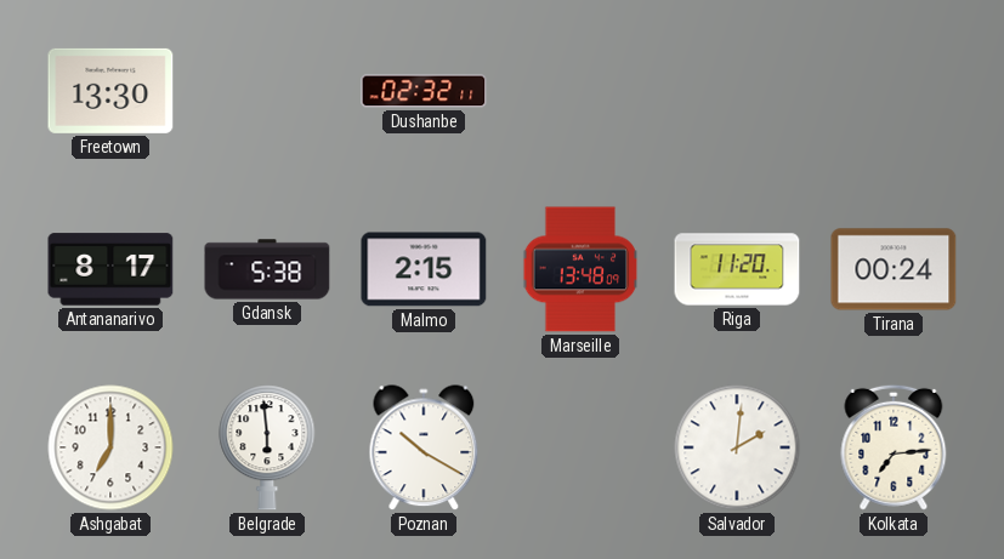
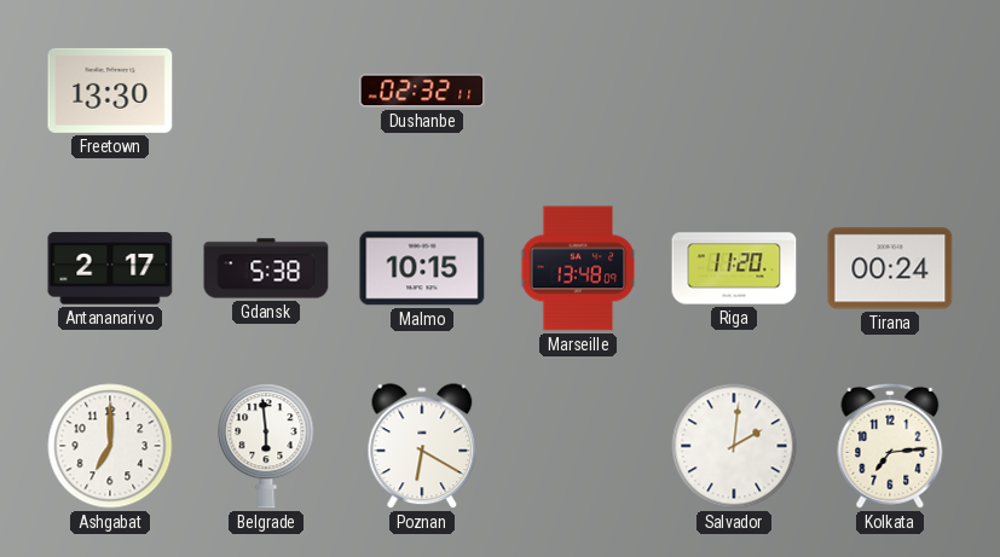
Antananarivo: 8:17 -> 2:17 (110, 268)
Malmo: 2:15 -> 10:15 (422, 268)
Poznan: 10:20 -> 6:20 (422, 447)
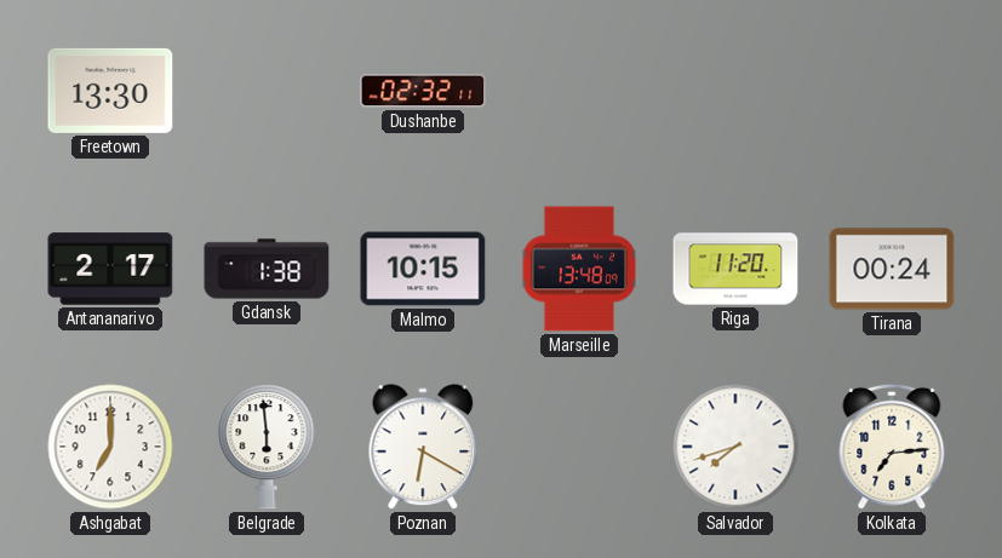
Gdansk: 5:38 -> 1:38 (267, 269)
Salvador: 2:01 -> 7:42 (735, 447)
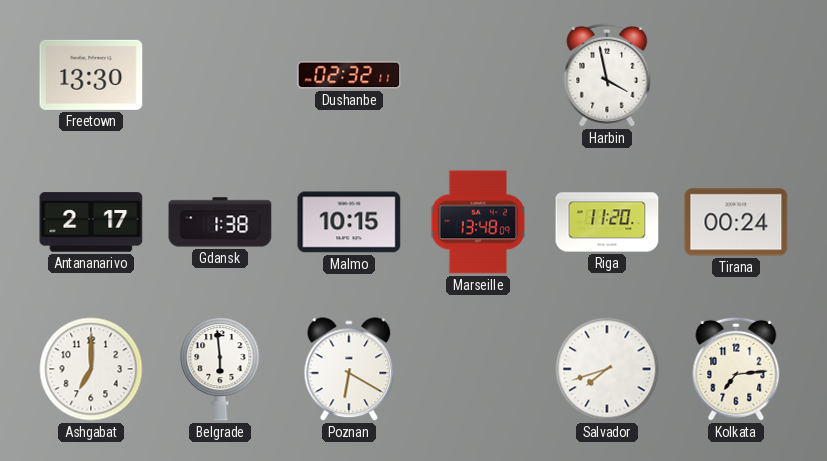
Harbin: none -> 3:58 (607, 75)
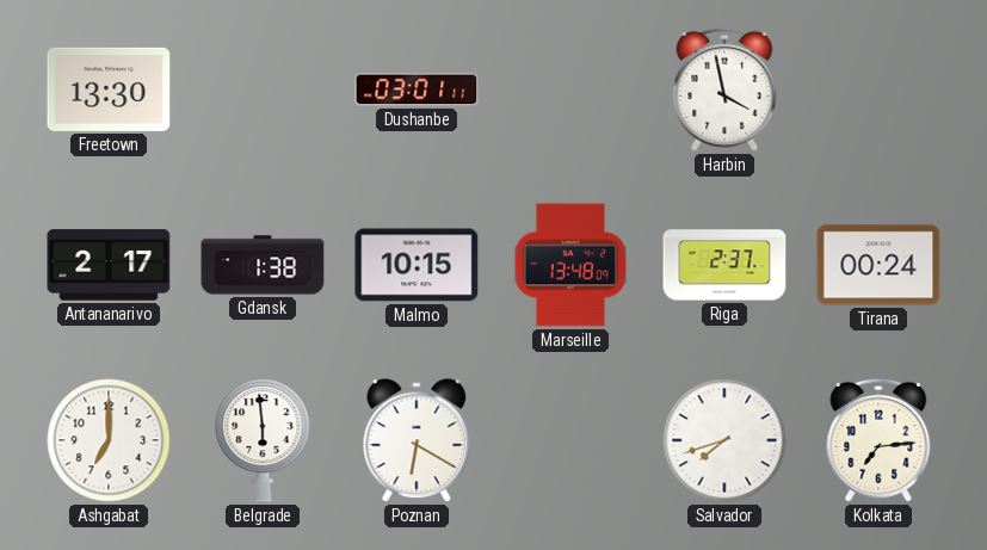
Dushanbe: 02:32 -> 03:01 (417, 89)
Riga: 11:20 -> 2:37 (724, 265)
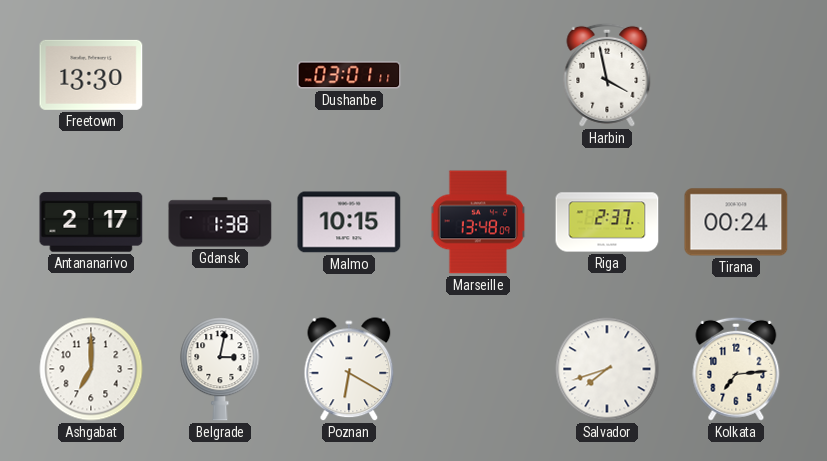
Belgrade: 5:59 -> 3:02 (220, 369)
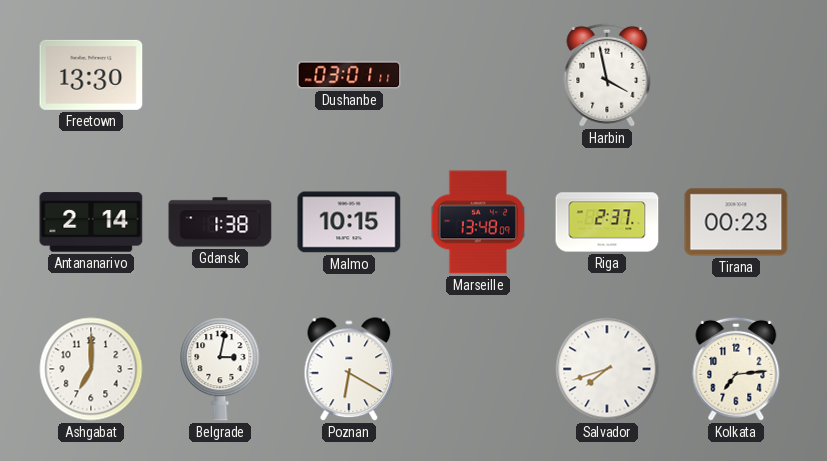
Antananarivo: 2:17 -> 2:14 (91, 222)
Tirana: 00:24 -> 00:23 (736, 222)
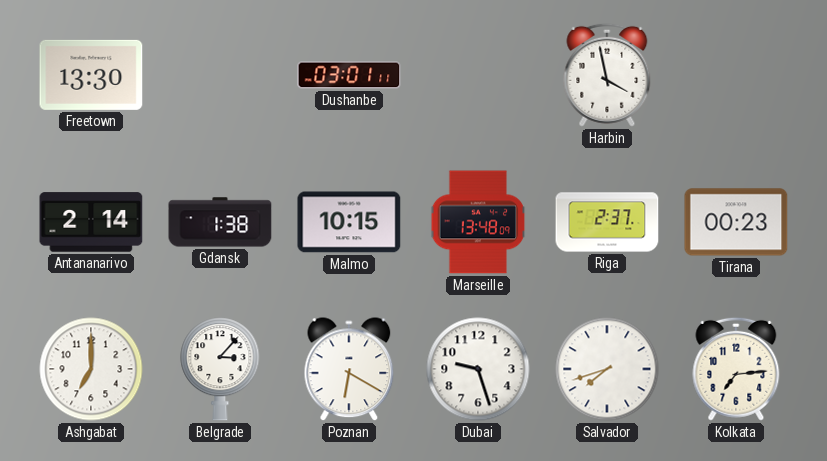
Belgrade: 3:02 -> 3:07 (220, 369)
Dubai: none -> 9:27 (478, 369)
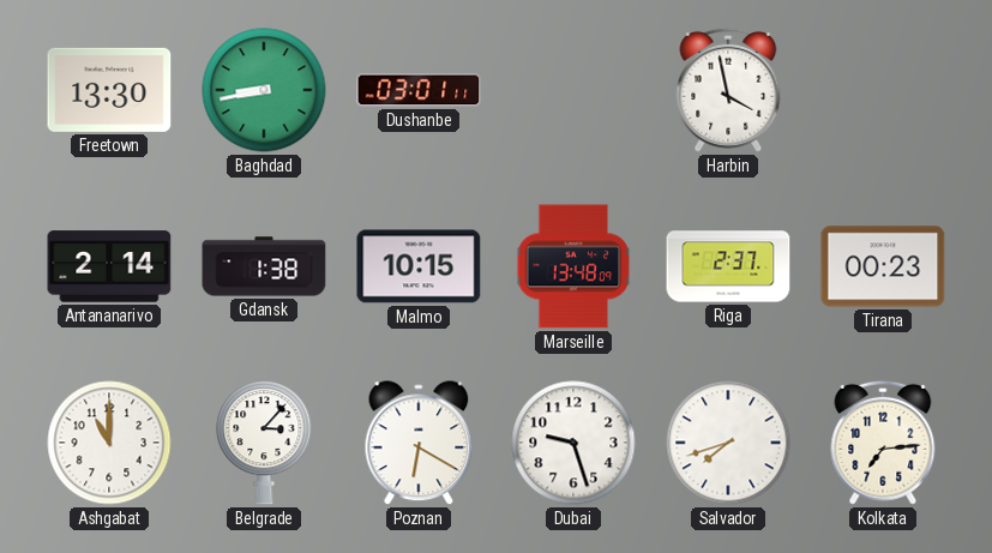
Baghdad: none -> 8:43 (264, 90)
Ashgabat: 7:00 -> 11:00 (109, 443)
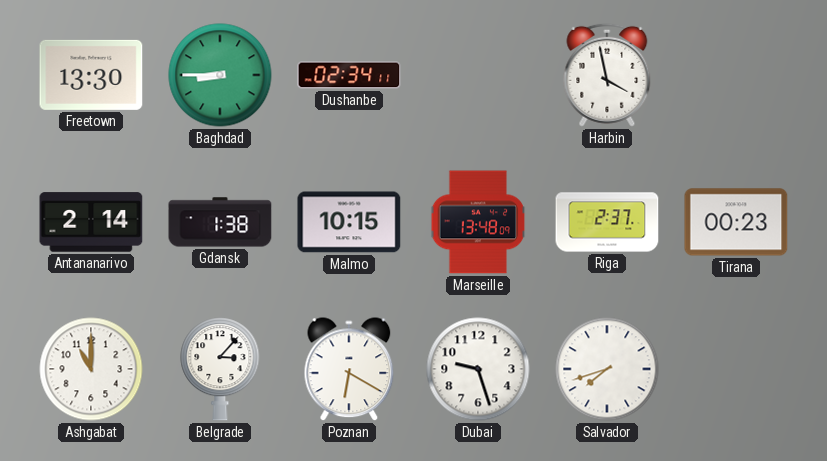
Baghdad: 8:43 -> 8:45 (220, 75)
Dushanbe: 03:01 -> 02:34 (349, 75)
Kolkata: 7:14 -> none (883, 443)
